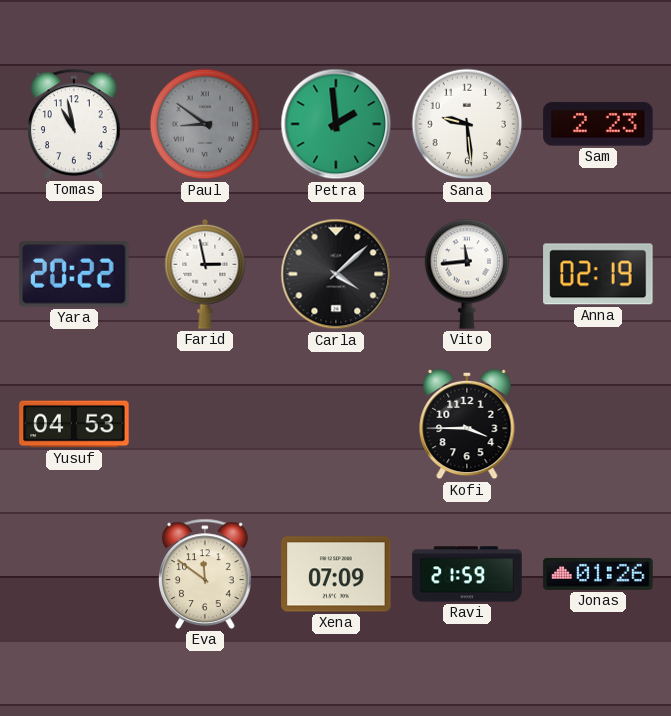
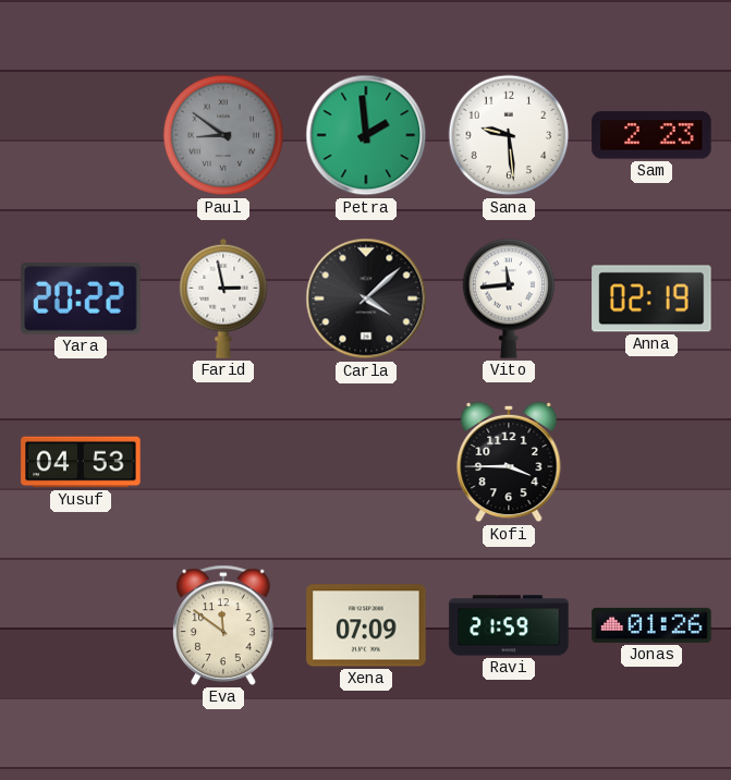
Tomas: 10:58 -> none (74, 124)
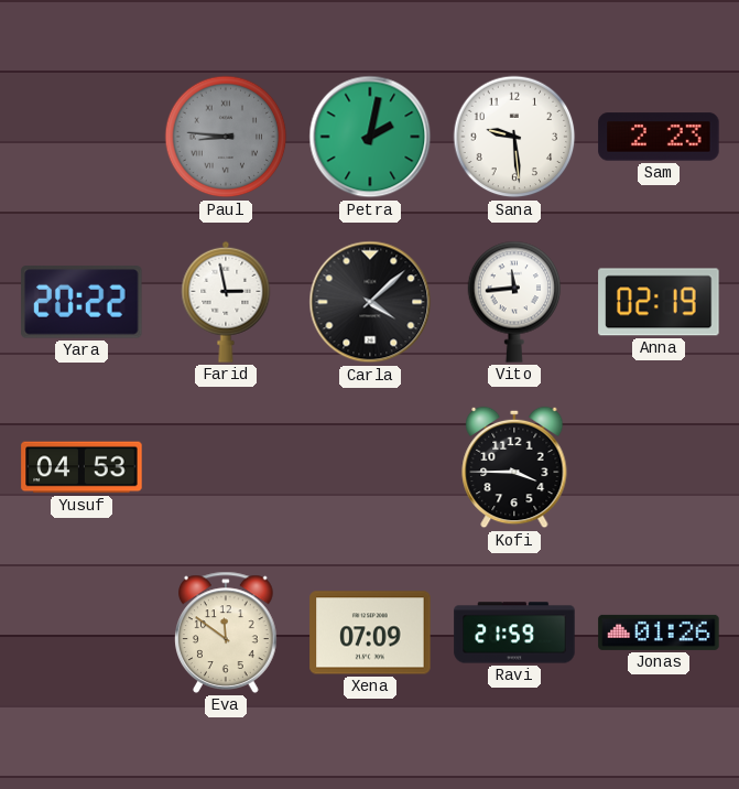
Paul: 8:51 -> 8:46 (226, 137)
Petra: 1:59 -> 2:02 (370, 137)
